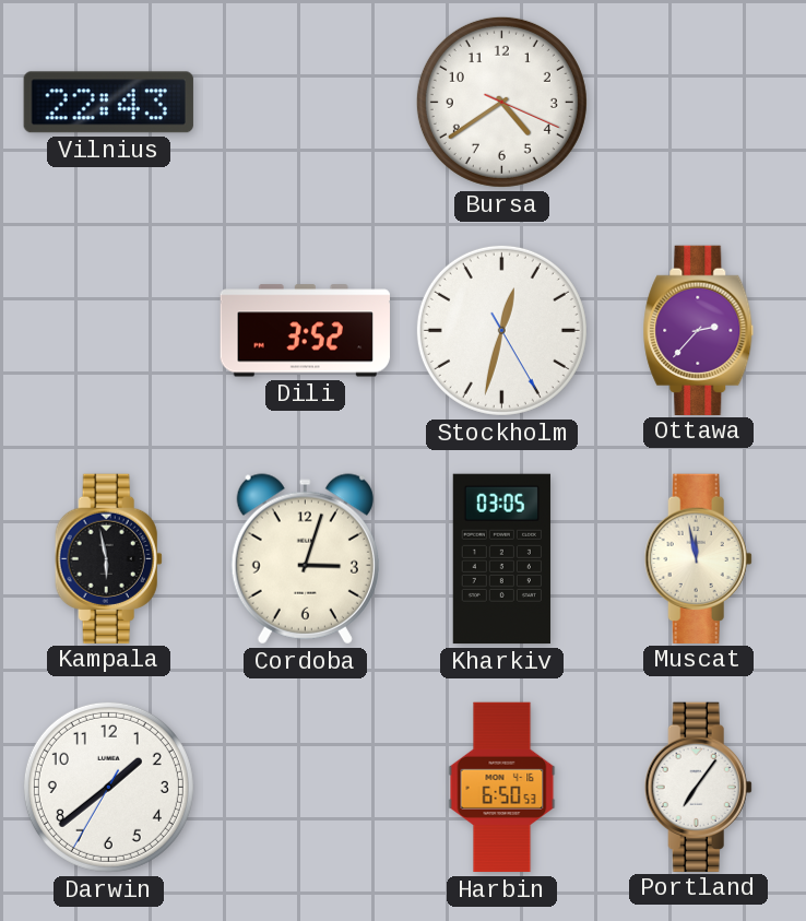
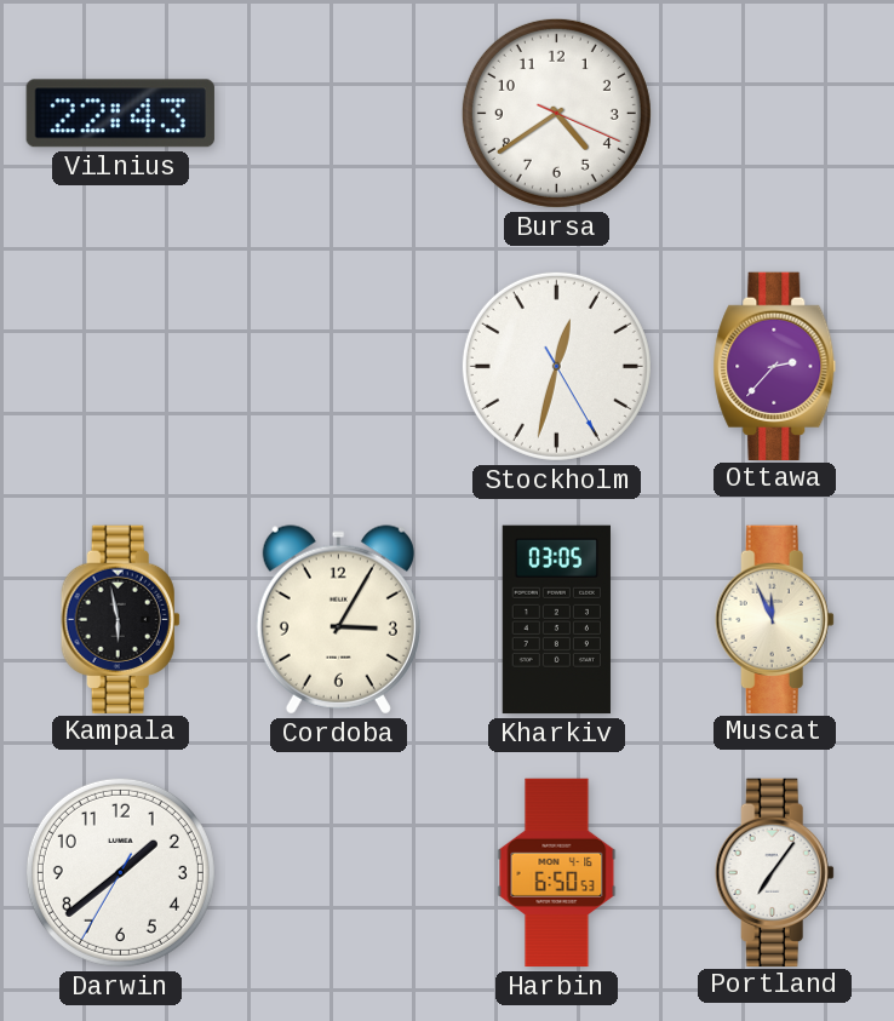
Dili: 3:52 -> none (305, 331)
Cordoba: 3:03 -> 3:05 (338, 620)
Muscat: 11:58 -> 11:56 (774, 619)
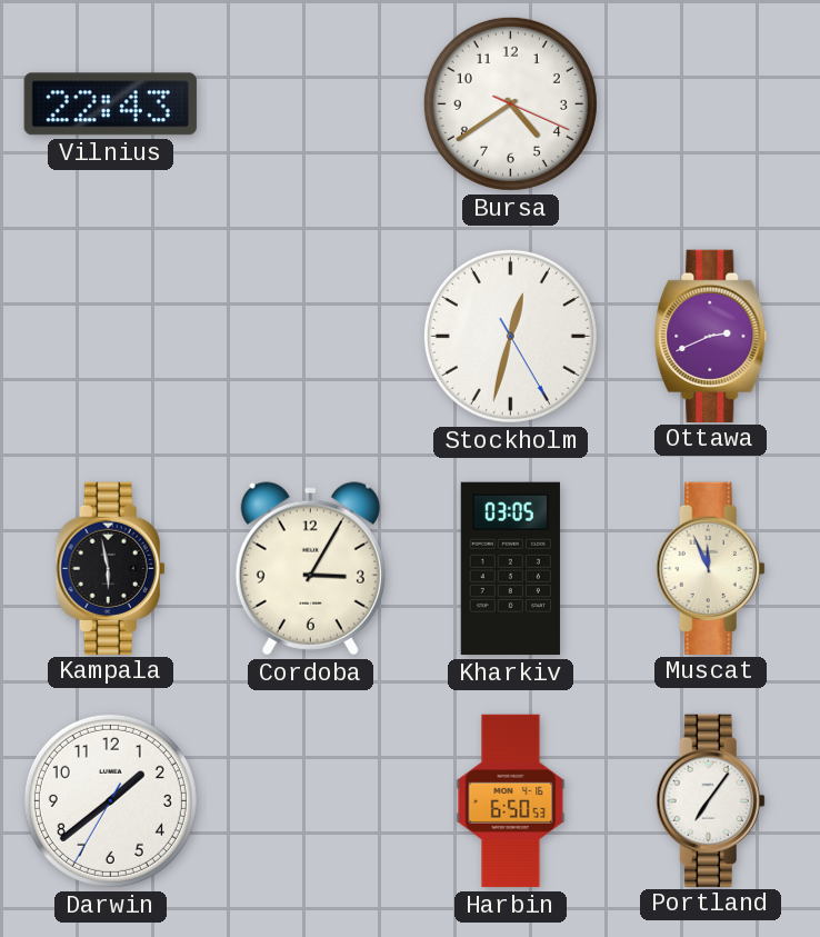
Ottawa: 2:37 -> 2:41 (711, 336)
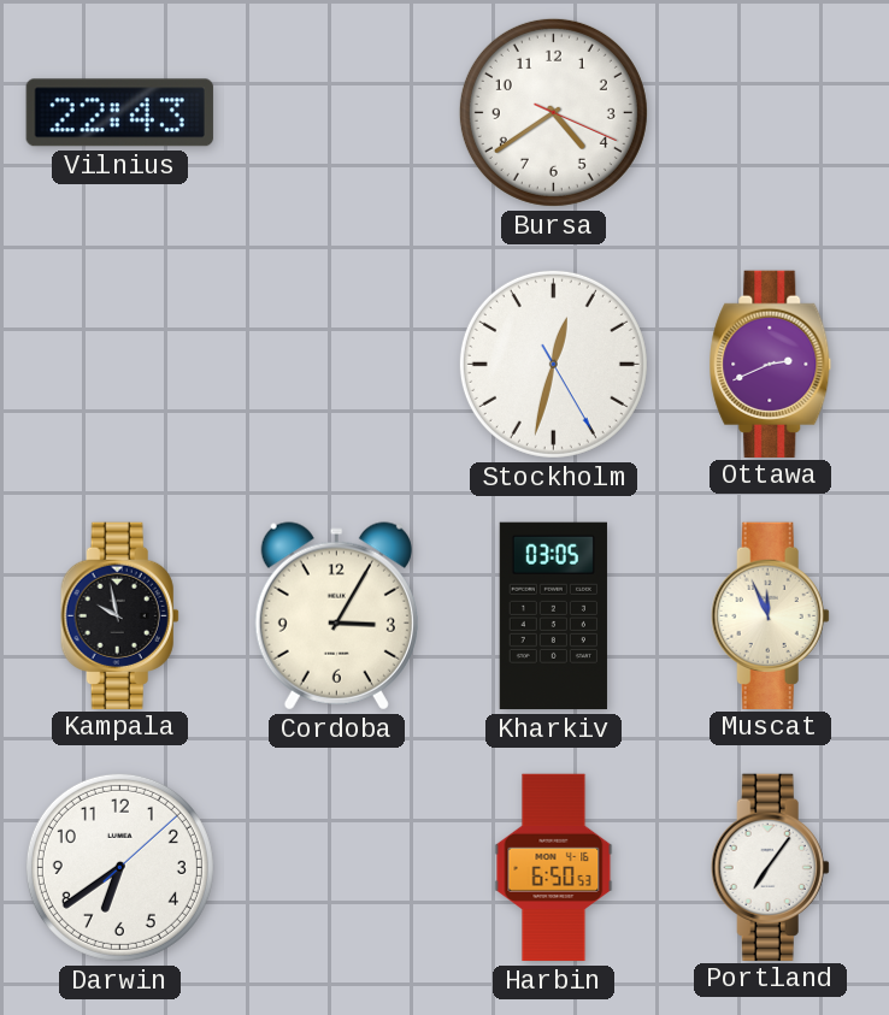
Kampala: 5:58 -> 9:58 (119, 615)
Darwin: 1:38 -> 6:39 (119, 867)
